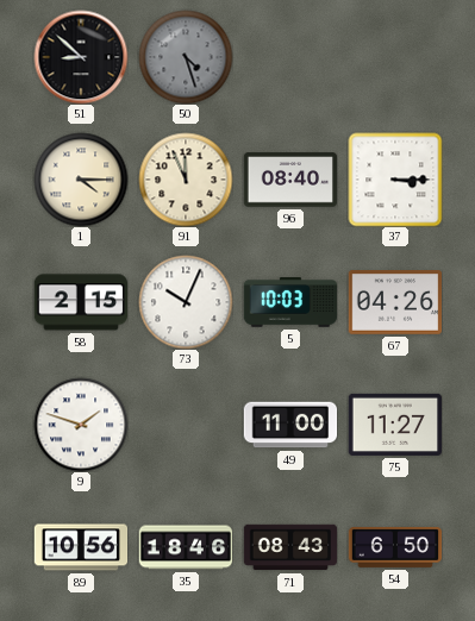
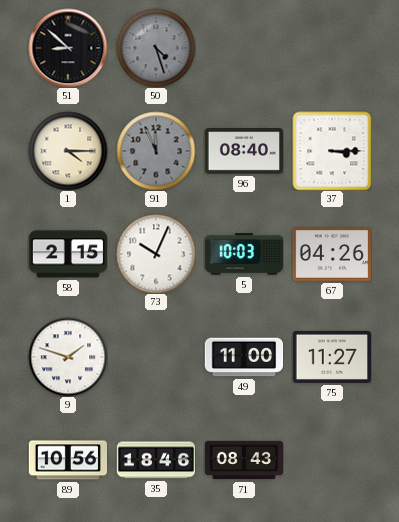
91 dial: cream -> grey (156, 151)
54: 6:50 -> none (395, 547)
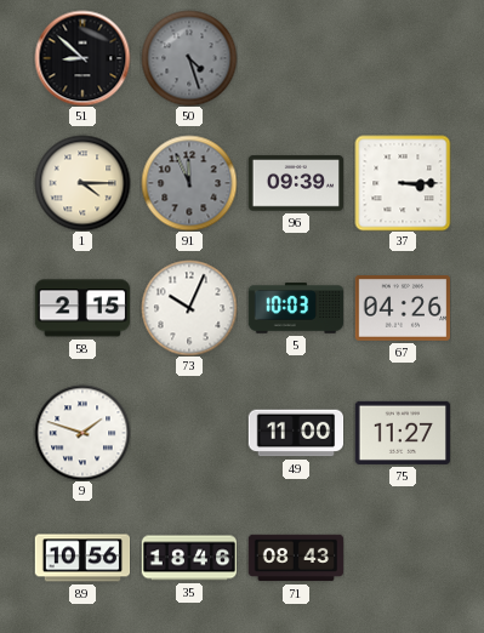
96: 08:40 -> 09:39 (295, 183)
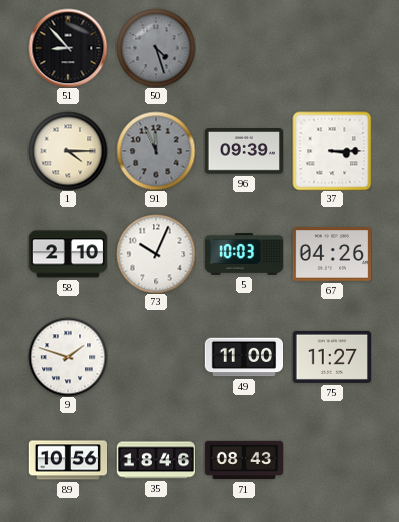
51: 8:52 -> 8:53 (68, 48)
58: 2:15 -> 2:10 (67, 254)
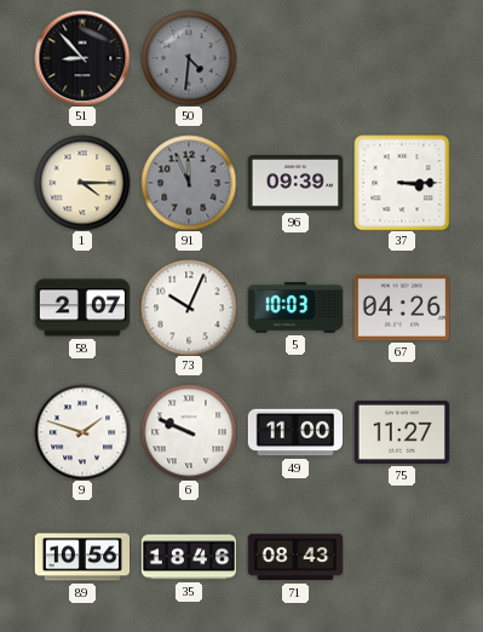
50: 4:27 -> 4:31 (189, 58)
58: 2:10 -> 2:07 (81, 308)
6: none -> 9:49 (189, 432)
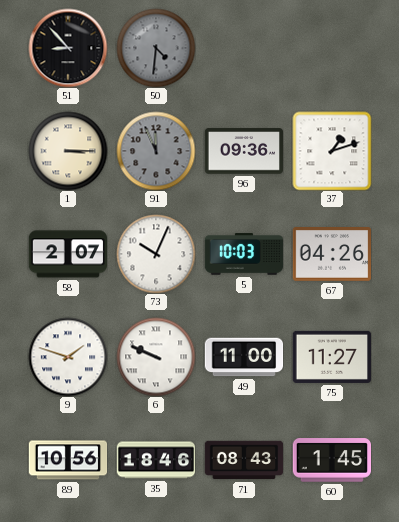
1: 4:15 -> 3:15 (68, 151)
96: 09:39 -> 09:36 (243, 151)
37: 3:15 -> 1:12 (332, 151)
60: none -> 1:45 (331, 460)
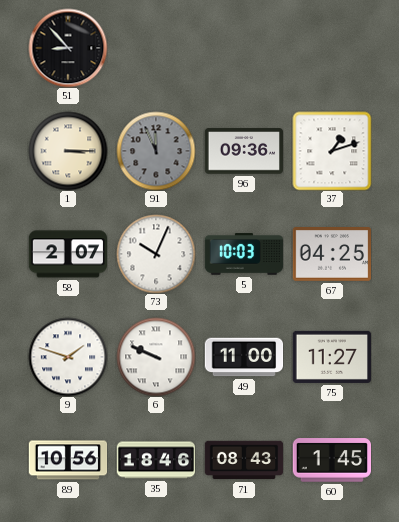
50: 4:31 -> none (156, 48)
67: 04:26 -> 04:25 (331, 255)
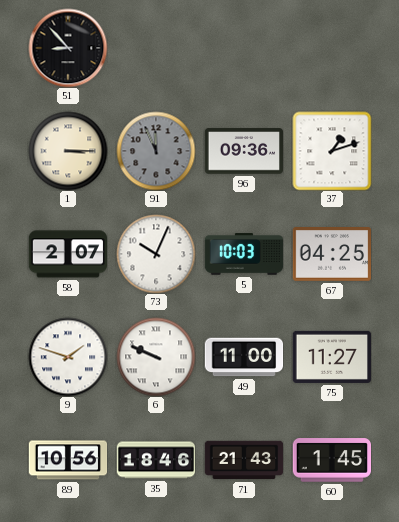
71: 08:43 -> 21:43 (244, 460)
